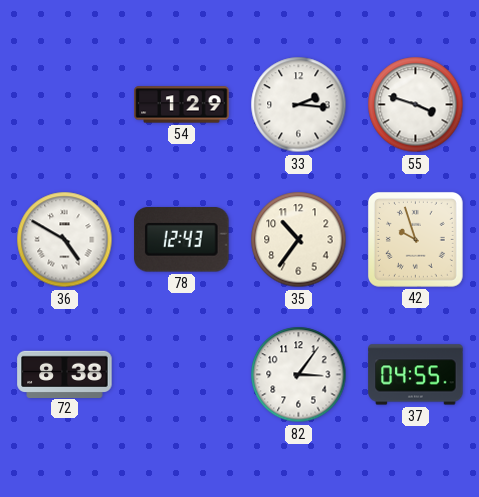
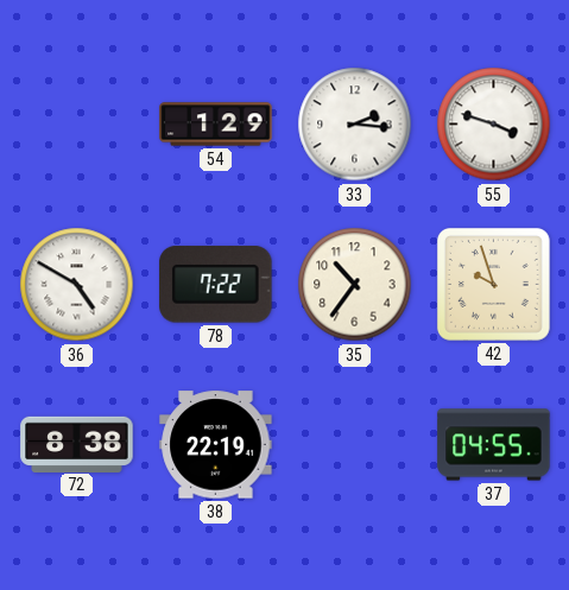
78: 12:43 -> 7:22 (216, 285)
38: none -> 22:19 (216, 445)
82: 3:06 -> none (299, 375)
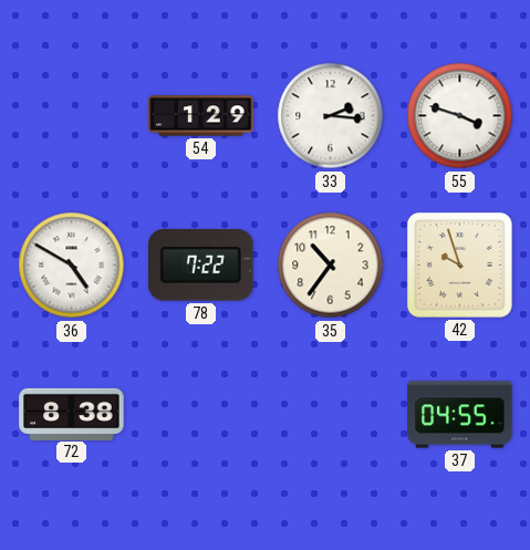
38: 22:19 -> none (216, 445)
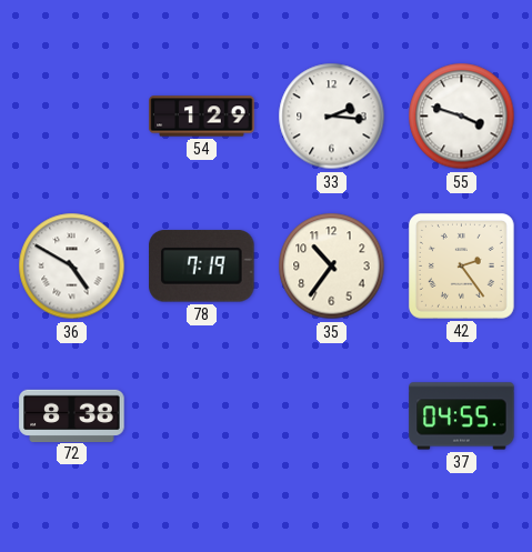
78: 7:22 -> 7:19 (202, 267)
42: 9:57 -> 2:24 (461, 265)
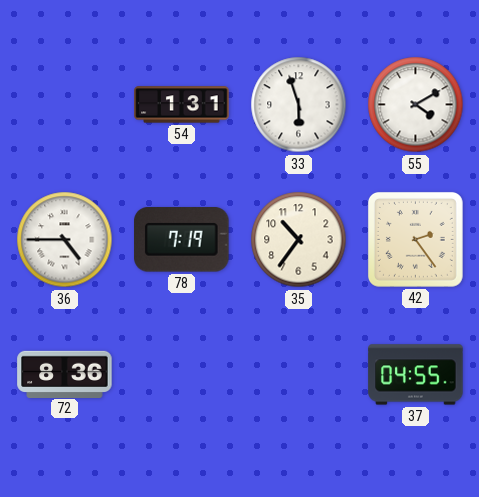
54: 1:29 -> 1:31 (182, 105)
33: 2:16 -> 5:57 (299, 105)
55: 3:48 -> 4:10 (416, 105)
36: 4:50 -> 4:45 (65, 240)
72: 8:38 -> 8:36 (65, 374)
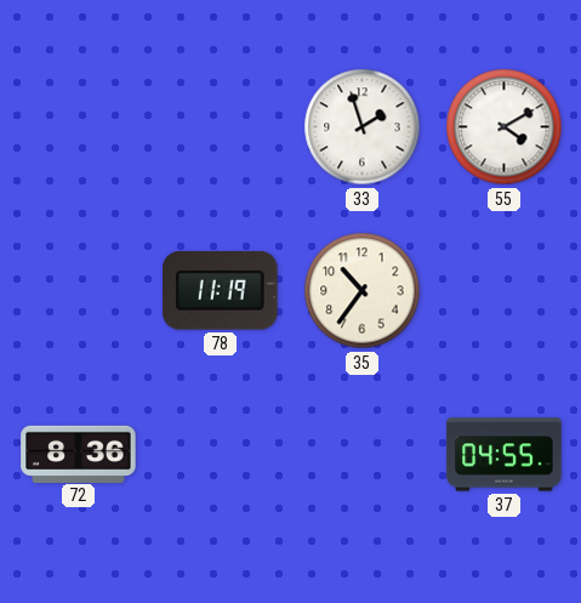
54: 1:31 -> none (182, 105)
33: 5:57 -> 1:57 (363, 127)
36: 4:45 -> none (65, 240)
78: 7:19 -> 11:19 (221, 291)
42: 2:24 -> none (415, 239)
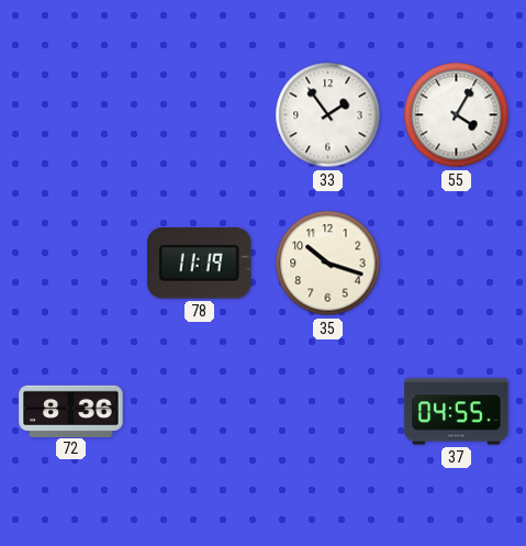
33: 1:57 -> 1:54 (328, 115)
55: 4:10 -> 4:05 (457, 115)
35: 10:36 -> 10:18 (328, 264)
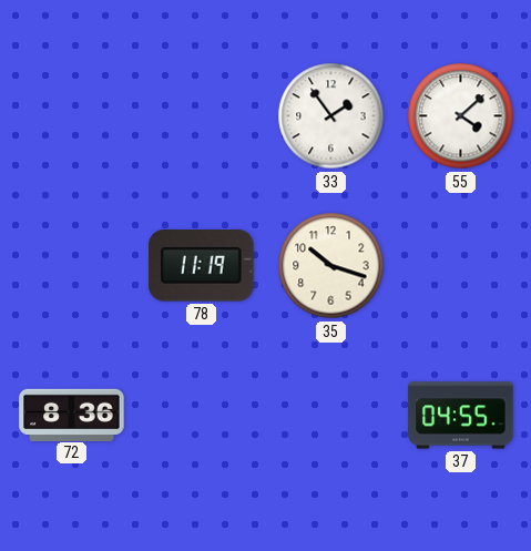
55: 4:05 -> 4:08 (461, 116)
